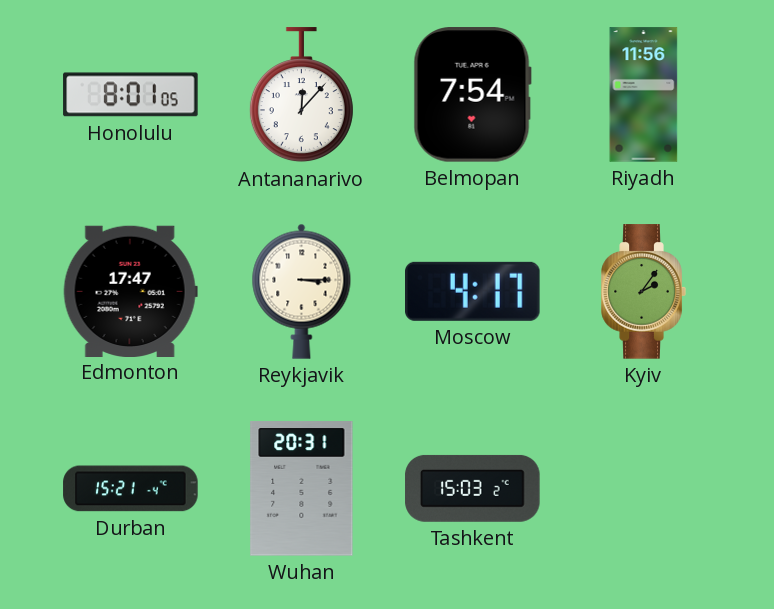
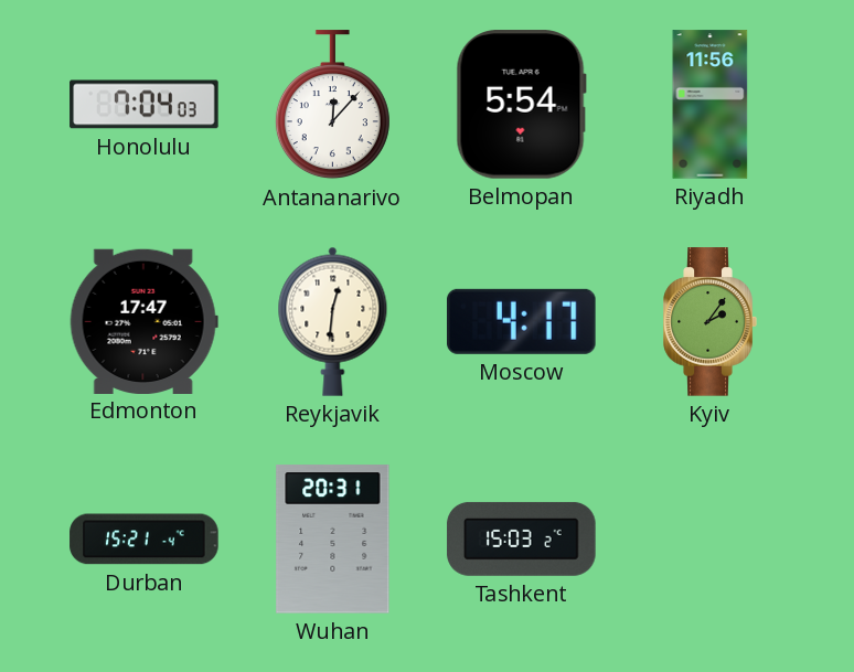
Honolulu: 8:01 -> 7:04 (145, 105)
Belmopan: 7:54 -> 5:54 (521, 105)
Reykjavik: 3:15 -> 12:31 (333, 321)
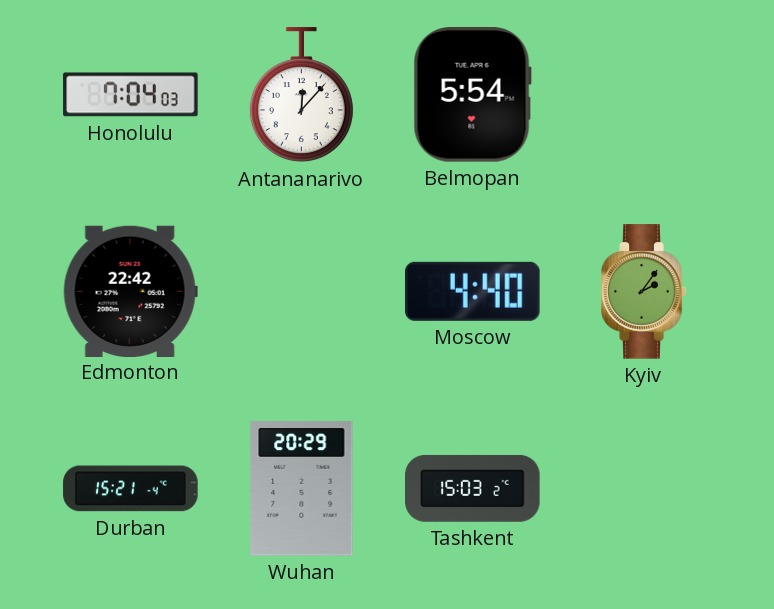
Riyadh: 11:56 -> none (711, 105)
Edmonton: 17:47 -> 22:42 (130, 291)
Reykjavik: 12:31 -> none (333, 321)
Moscow: 4:17 -> 4:40 (473, 291)
Wuhan: 20:31 -> 20:29 (302, 489)
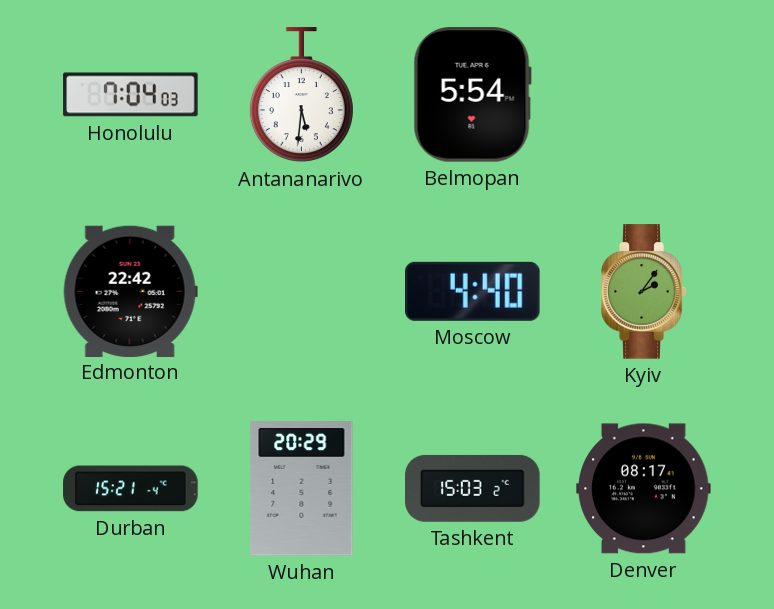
Antananarivo: 12:07 -> 5:31 (301, 95)
Denver: none -> 08:17 (644, 489)
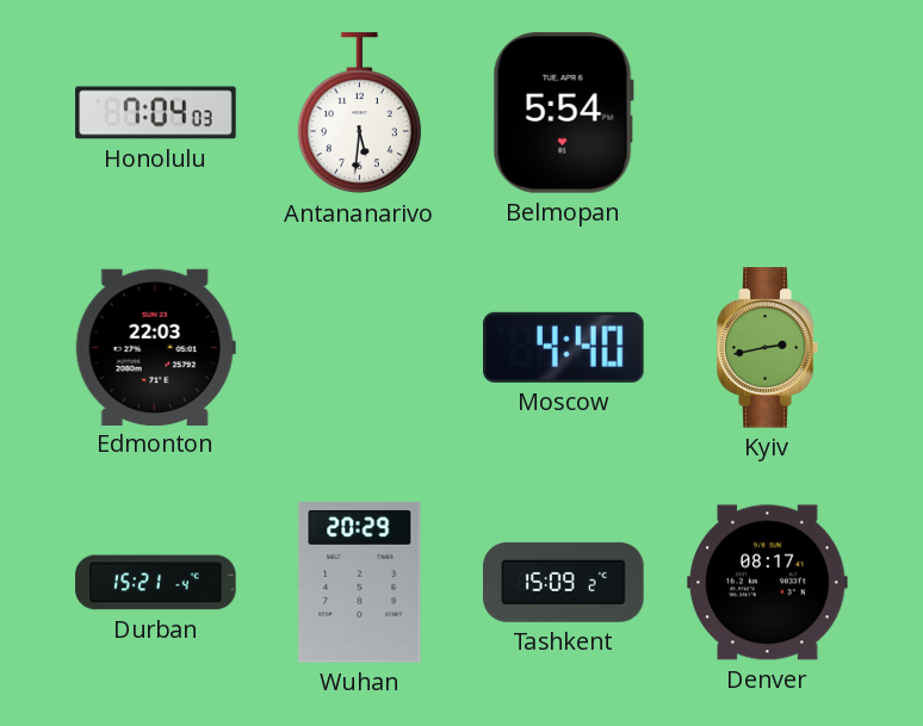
Edmonton: 22:42 -> 22:03 (155, 347)
Kyiv: 2:06 -> 2:43 (767, 348)
Tashkent: 15:03 -> 15:09 (564, 582)
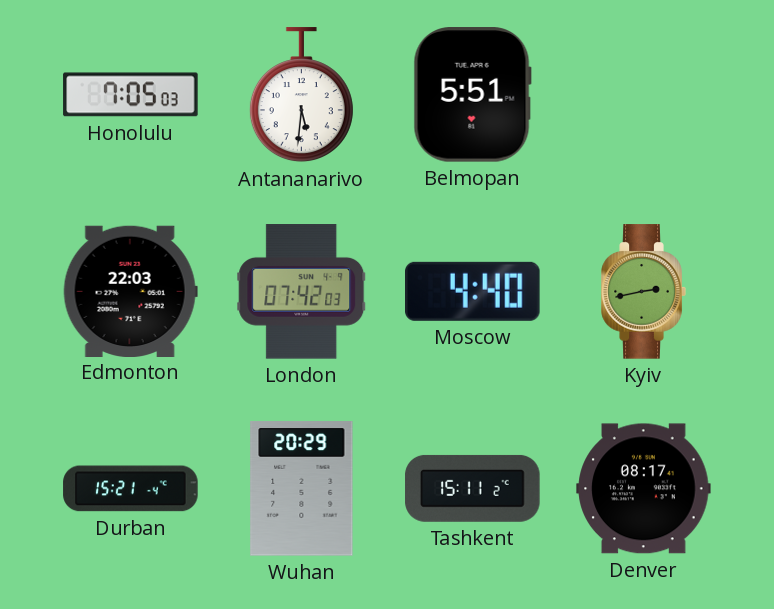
Honolulu: 7:04 -> 7:05 (131, 95)
Belmopan: 5:54 -> 5:51 (472, 95)
London: none -> 07:42 (302, 292)
Tashkent: 15:09 -> 15:11 (473, 488)
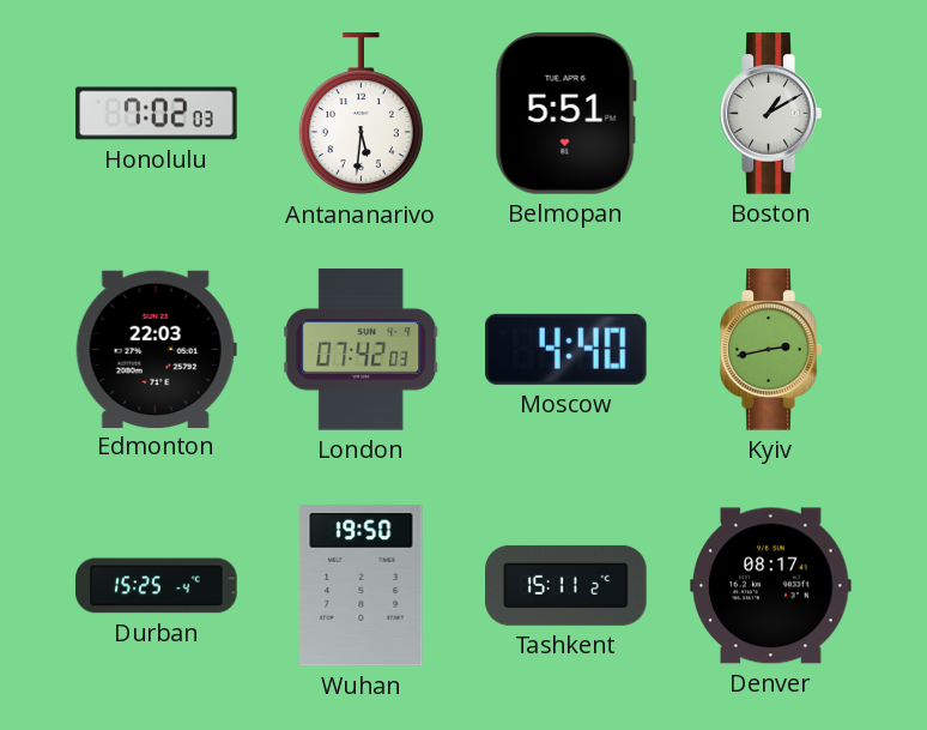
Honolulu: 7:05 -> 7:02 (157, 114)
Boston: none -> 1:10 (770, 114)
Durban: 15:21 -> 15:25 (157, 586)
Wuhan: 20:29 -> 19:50 (362, 586)
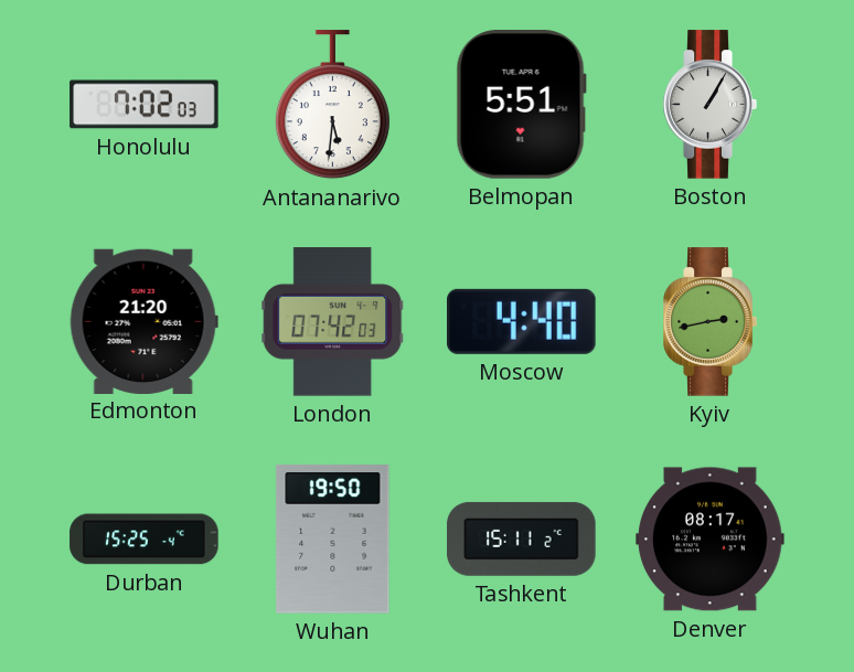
Boston: 1:10 -> 1:05 (709, 105)
Edmonton: 22:03 -> 21:20 (143, 321)
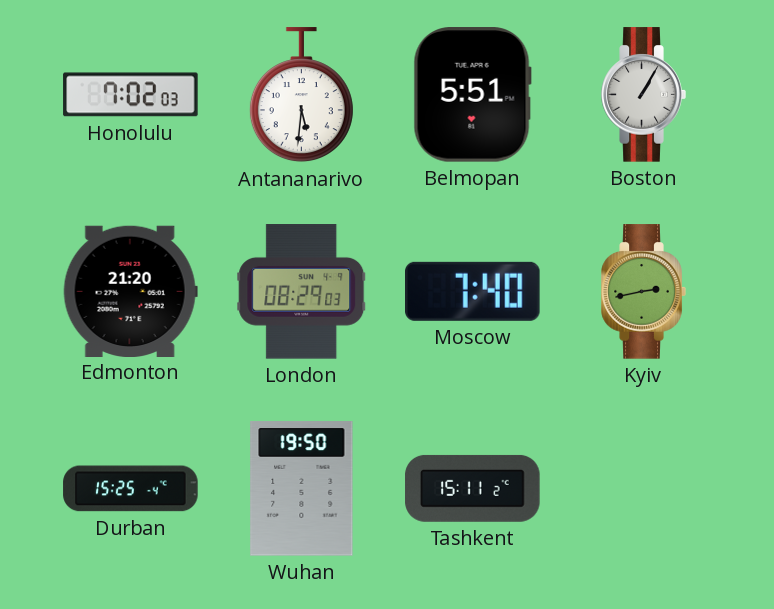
London: 07:42 -> 08:29 (302, 292)
Moscow: 4:40 -> 7:40 (473, 291)
Denver: 08:17 -> none (711, 540)
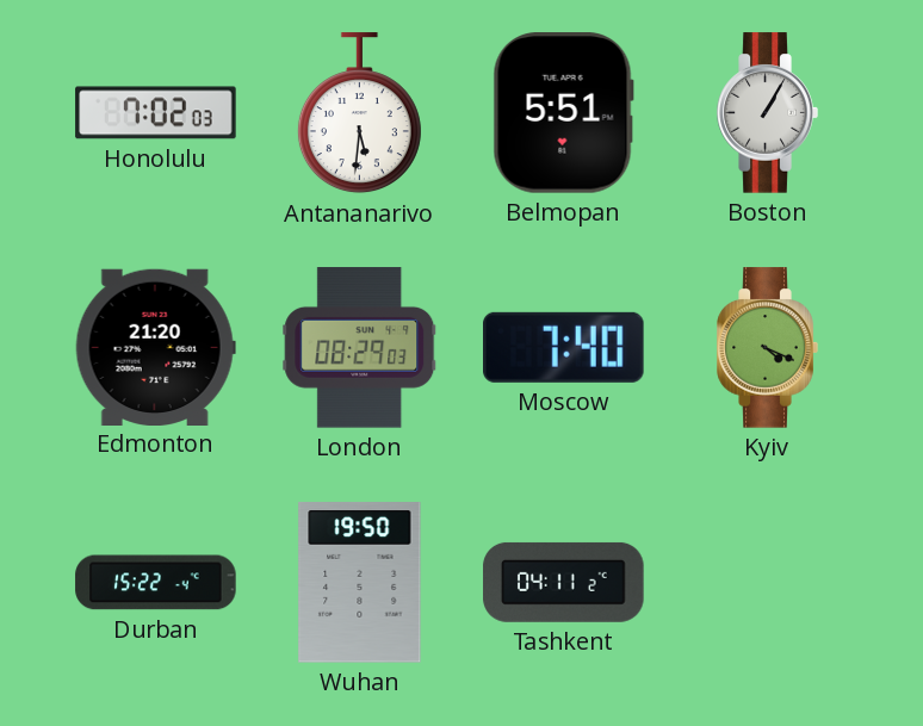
Kyiv: 2:43 -> 4:19 (767, 348)
Durban: 15:25 -> 15:22 (156, 583)
Tashkent: 15:11 -> 04:11 (564, 582)
